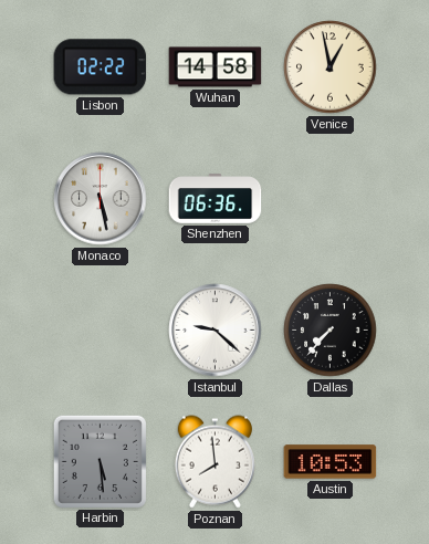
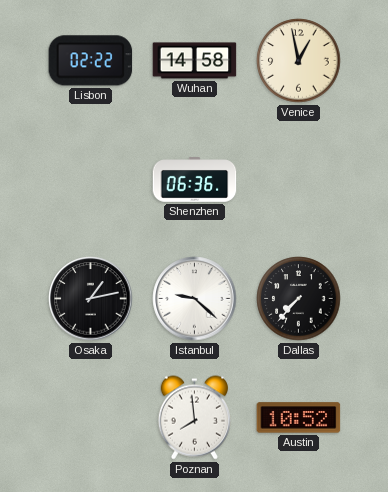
Monaco: 5:28 -> none (101, 199)
Osaka: none -> 1:13 (91, 299)
Harbin: 5:29 -> none (100, 461)
Austin: 10:53 -> 10:52 (299, 418)
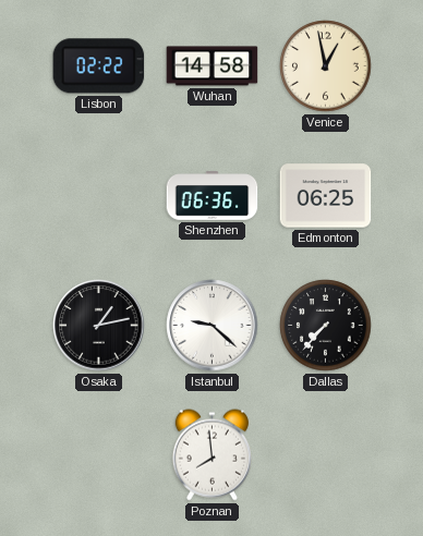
Edmonton: none -> 06:25 (326, 196)
Austin: 10:52 -> none (299, 418)
